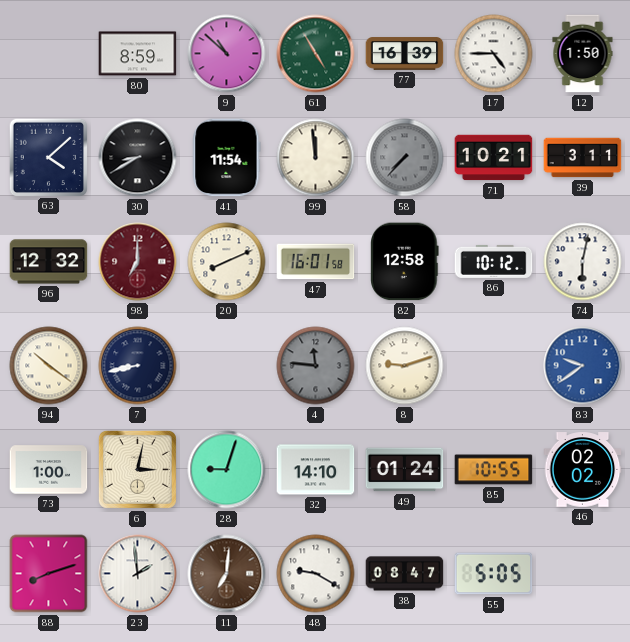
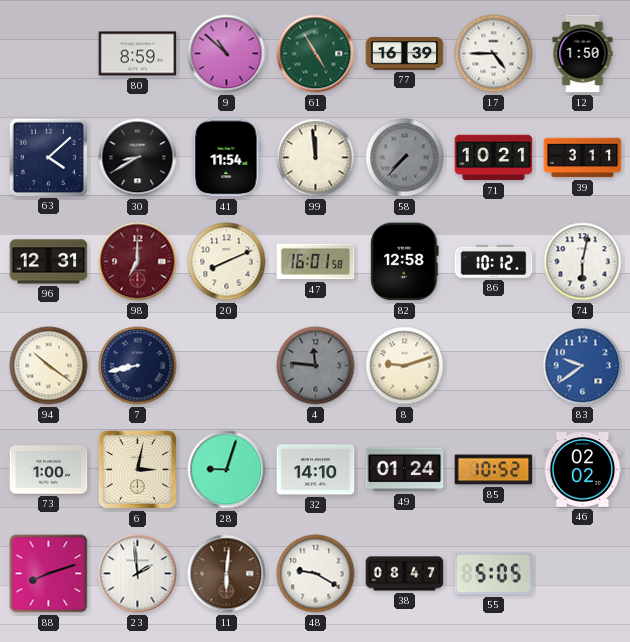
96: 12:32 -> 12:31 (49, 262)
85: 10:55 -> 10:52 (494, 470)
11: 7:01 -> 6:01 (227, 574)
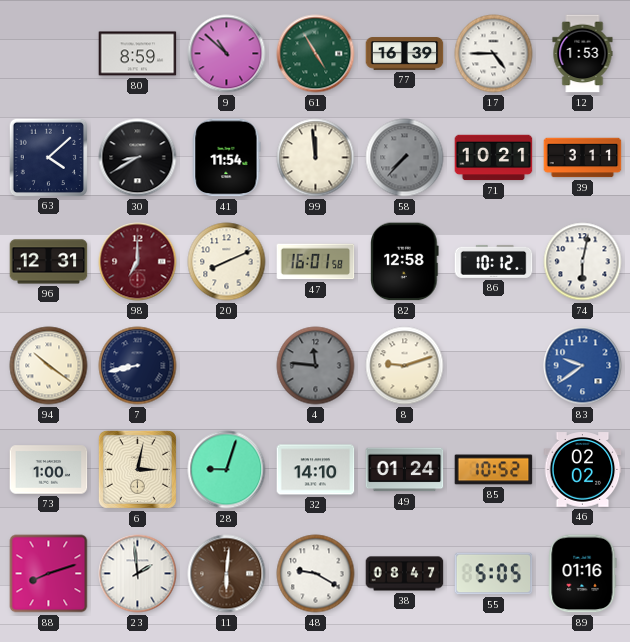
12: 1:50 -> 1:53 (583, 54)
89: none -> 01:16 (583, 574)
